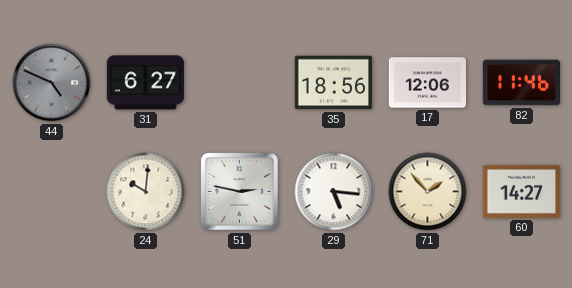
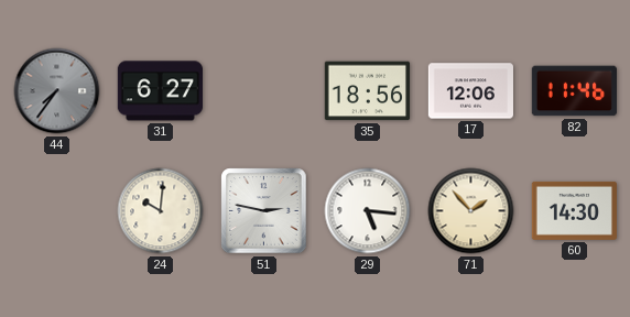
44: 4:49 -> 7:36 (57, 91)
60: 14:27 -> 14:30 (574, 210)
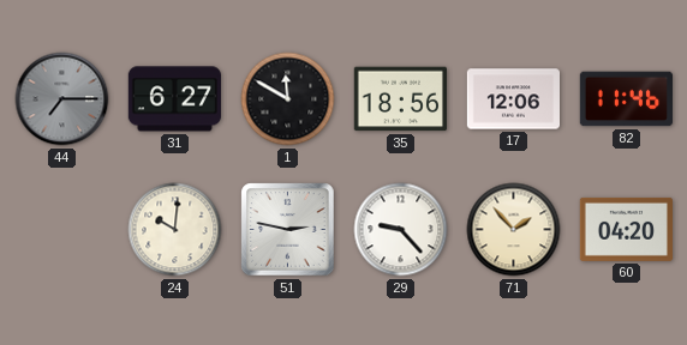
44: 7:36 -> 7:15 (62, 99)
1: none -> 11:50 (288, 99)
29: 5:16 -> 9:23 (401, 230)
60: 14:30 -> 04:20 (626, 229)
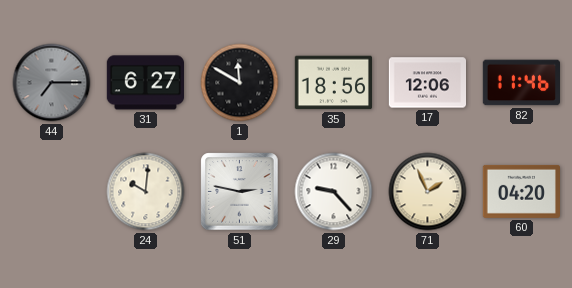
71: 1:53 -> 1:56 (428, 192)
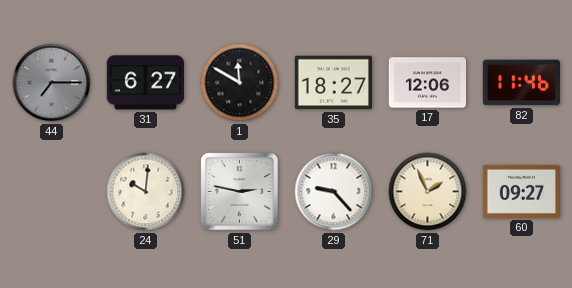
35: 18:56 -> 18:27 (333, 83)
60: 04:20 -> 09:27 (521, 191)
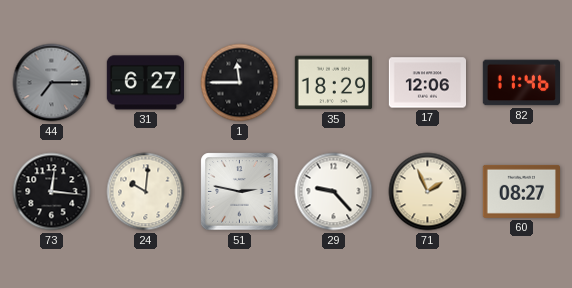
1: 11:50 -> 11:45 (240, 83)
35: 18:27 -> 18:29 (333, 83)
73: none -> 12:16 (52, 192)
60: 09:27 -> 08:27 (521, 191)
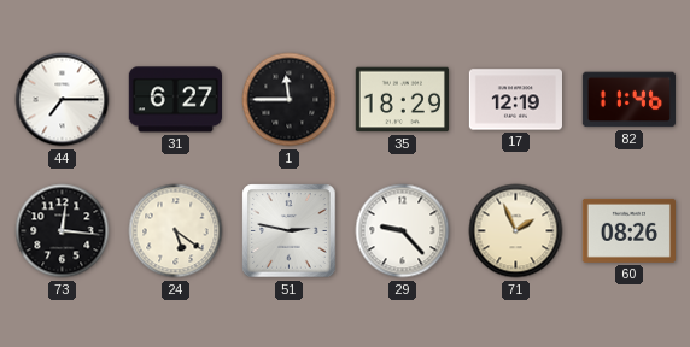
44 dial: grey -> white (63, 100)
17: 12:06 -> 12:19 (515, 100)
24: 10:01 -> 5:21 (176, 231)
60: 08:27 -> 08:26 (628, 230)
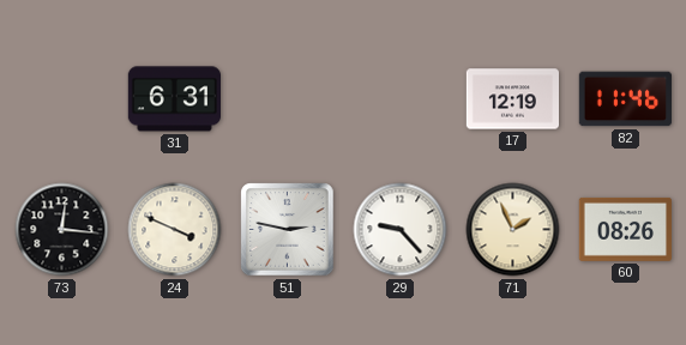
44: 7:15 -> none (63, 100)
31: 6:27 -> 6:31 (174, 99)
1: 11:45 -> none (290, 100)
35: 18:29 -> none (402, 100)
24: 5:21 -> 3:49 (175, 230)
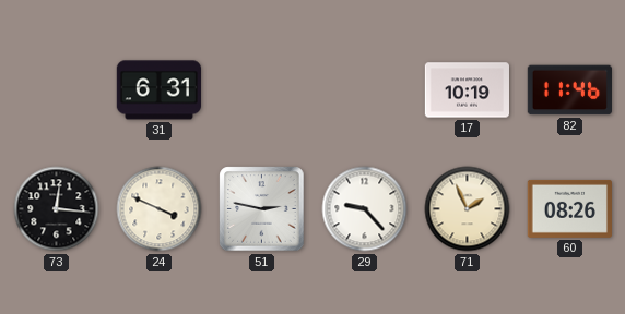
17: 12:19 -> 10:19 (467, 90)
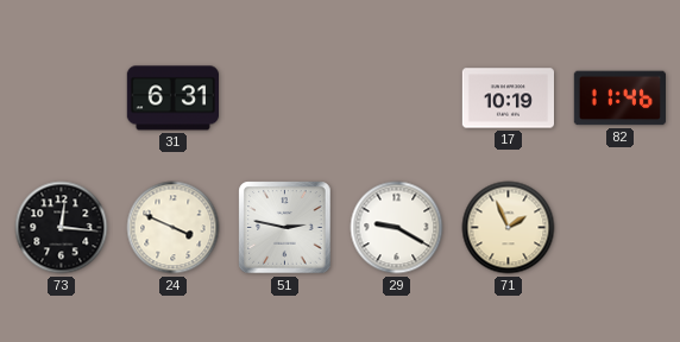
29: 9:23 -> 9:20 (397, 228)
60: 08:26 -> none (569, 208)
